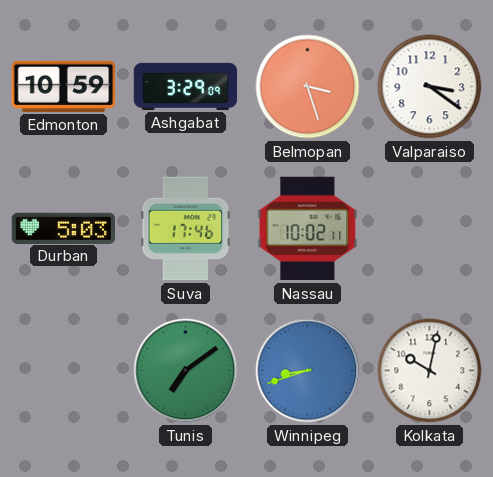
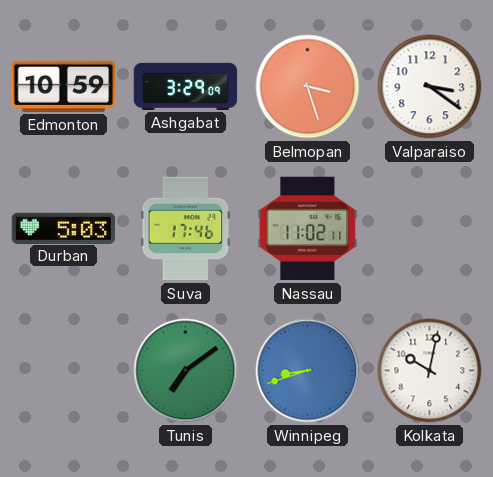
Nassau: 10:02 -> 11:02 (308, 229)
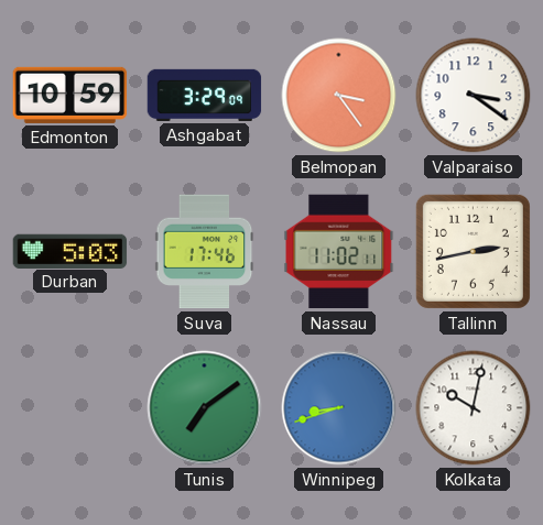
Belmopan: 3:27 -> 3:24 (339, 96)
Tallinn: none -> 2:43 (473, 251)
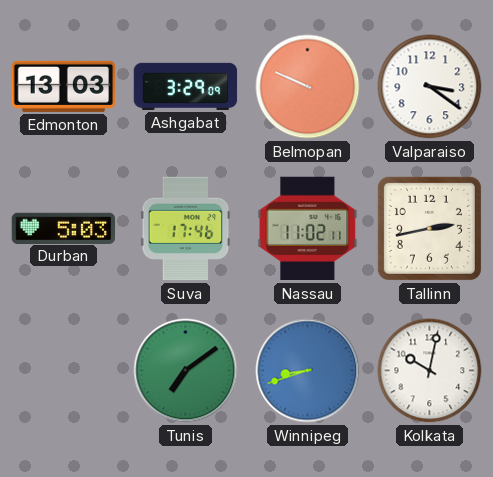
Edmonton: 10:59 -> 13:03 (64, 86)
Belmopan: 3:24 -> 9:49 (308, 87)
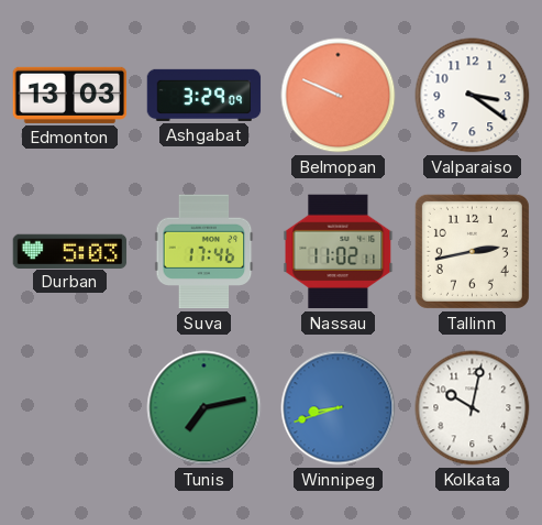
Tunis: 7:09 -> 7:13 (204, 408)
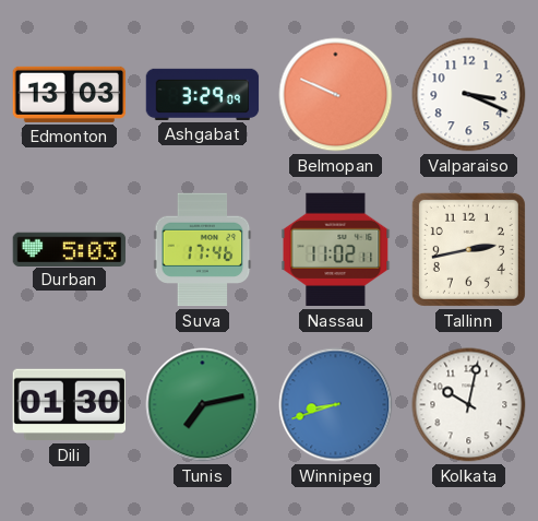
Valparaiso: 3:21 -> 3:19 (469, 95)
Dili: none -> 01:30 (70, 405)
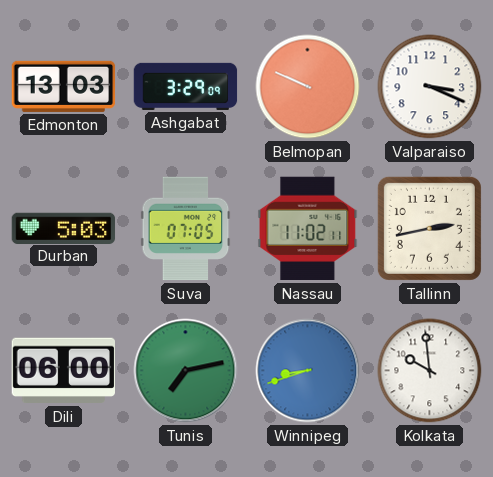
Suva: 17:46 -> 07:05 (186, 229)
Dili: 01:30 -> 06:00 (64, 371)
Kolkata: 10:02 -> 9:59 (430, 371)
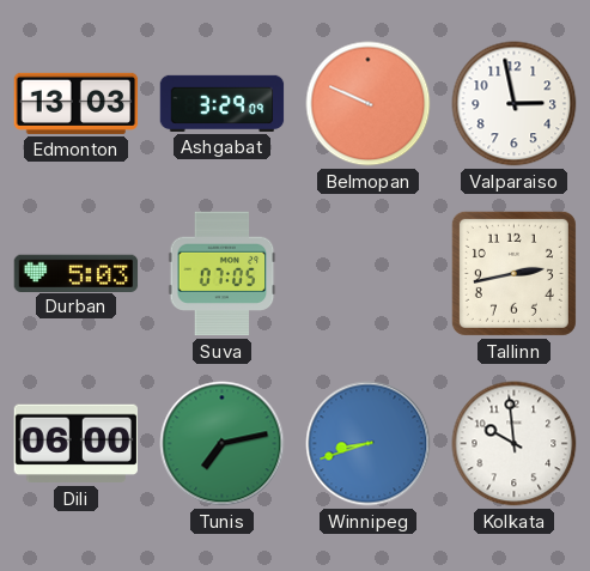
Valparaiso: 3:19 -> 2:58 (515, 104)
Nassau: 11:02 -> none (308, 229)
